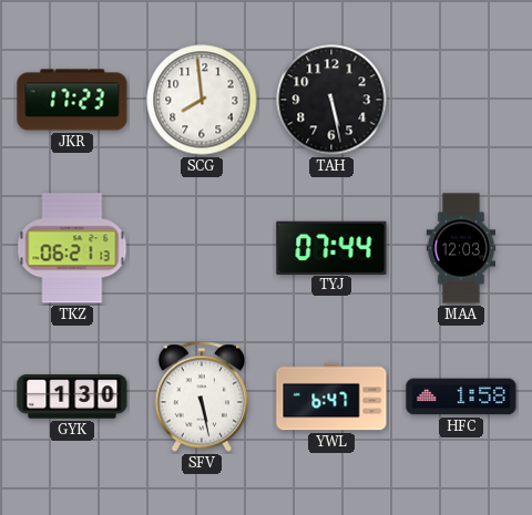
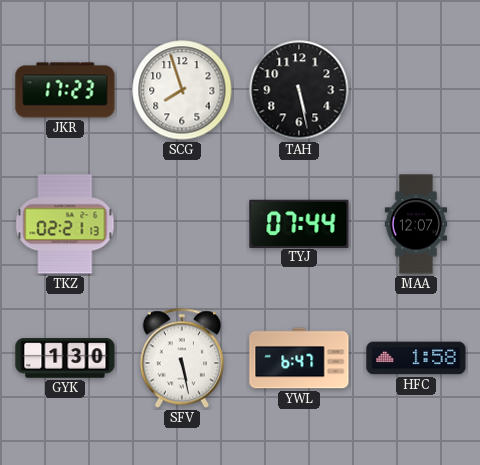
SCG: 7:59 -> 7:57 (182, 90)
TKZ: 06:21 -> 02:21 (65, 224)
MAA: 12:03 -> 12:07 (415, 224)
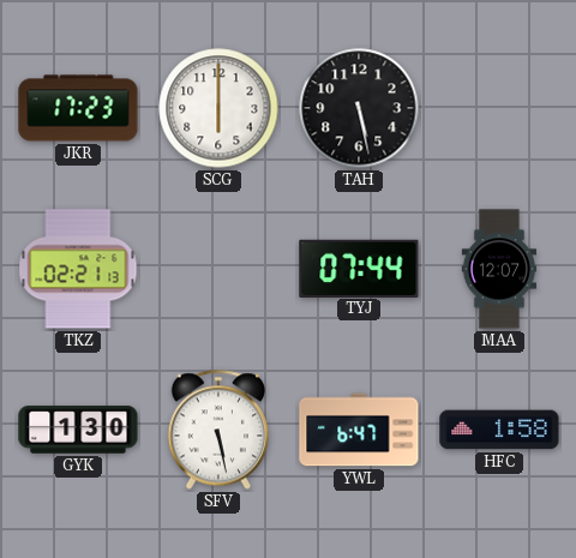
SCG: 7:57 -> 6:00 (218, 108)
